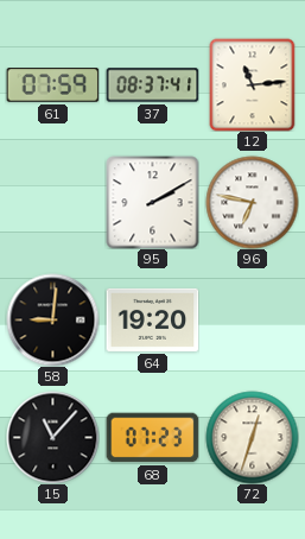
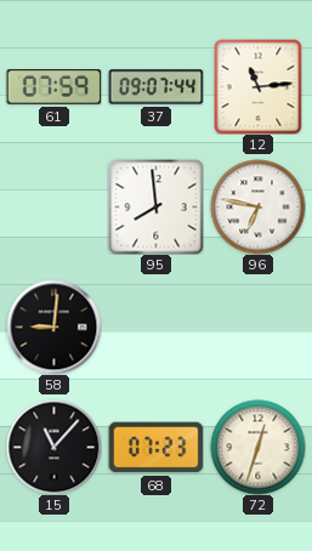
37: 08:37 -> 09:07 (155, 87)
95: 2:10 -> 7:59 (155, 206)
64: 19:20 -> none (152, 319)
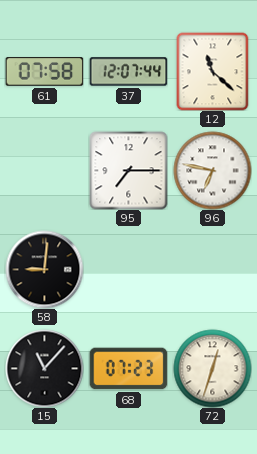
61: 07:59 -> 07:58 (44, 72)
37: 09:07 -> 12:07 (128, 72)
12: 11:14 -> 11:22 (213, 71)
95: 7:59 -> 7:15 (128, 170)
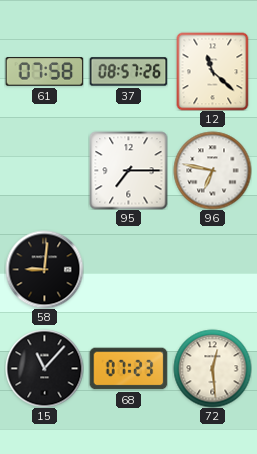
37: 12:07 -> 08:57 (128, 72)
72: 12:33 -> 12:29 (212, 368)
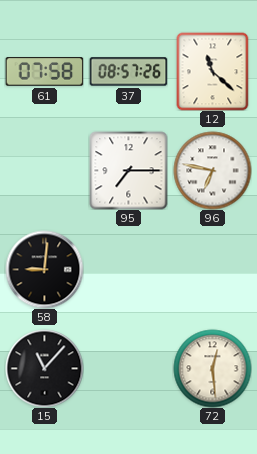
68: 07:23 -> none (128, 369)
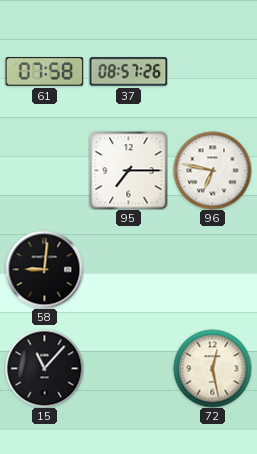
12: 11:22 -> none (213, 71)
72: 12:29 -> 12:28 (212, 368)
